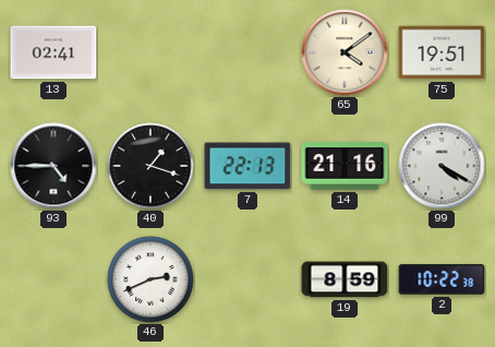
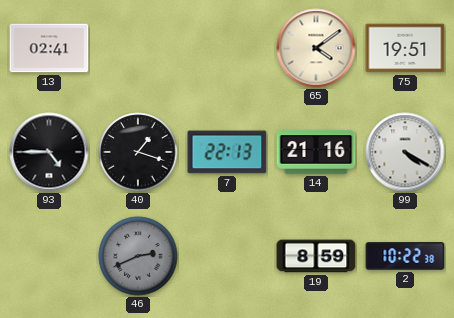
46 dial: white -> grey (138, 256)
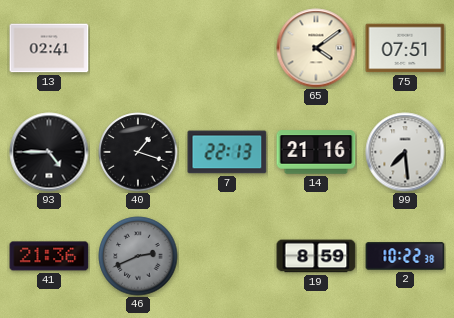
75: 19:51 -> 07:51 (405, 48)
99: 4:20 -> 7:29 (405, 152)
41: none -> 21:36 (49, 256)
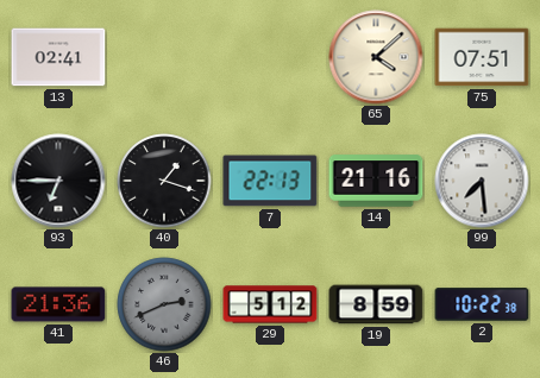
65: 4:09 -> 4:08 (376, 57)
93: 4:45 -> 6:45 (58, 181)
29: none -> 5:12 (270, 304)
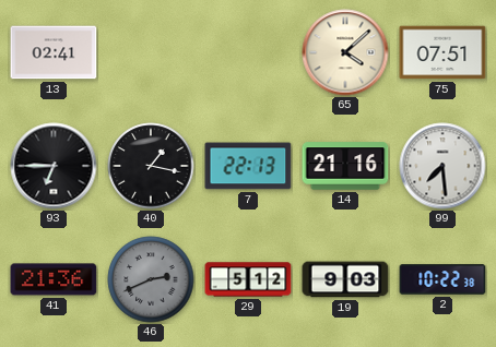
40: 1:18 -> 1:17 (151, 166)
19: 8:59 -> 9:03 (345, 279)
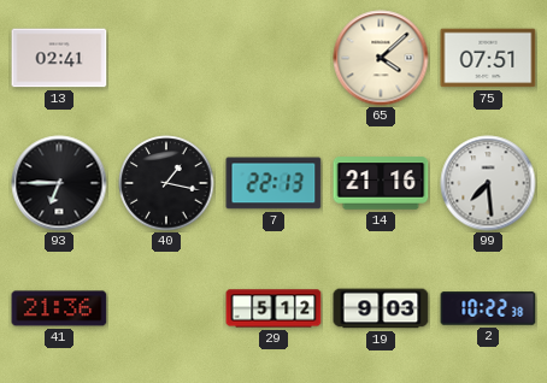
46: 2:41 -> none (151, 279)
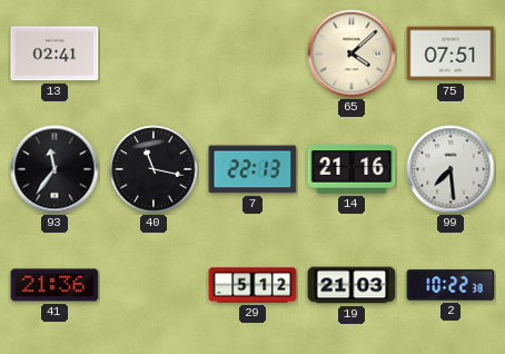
93: 6:45 -> 11:36 (55, 169)
40: 1:17 -> 11:17 (154, 169)
19: 9:03 -> 21:03 (351, 285)
